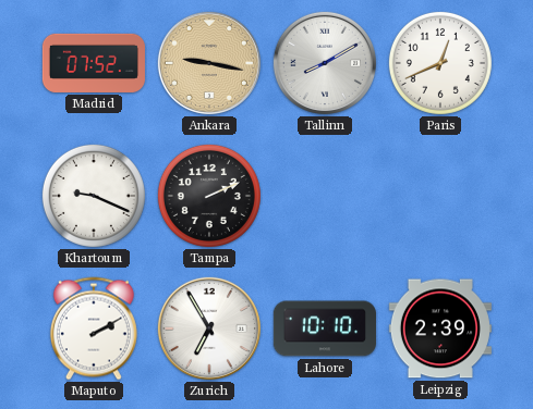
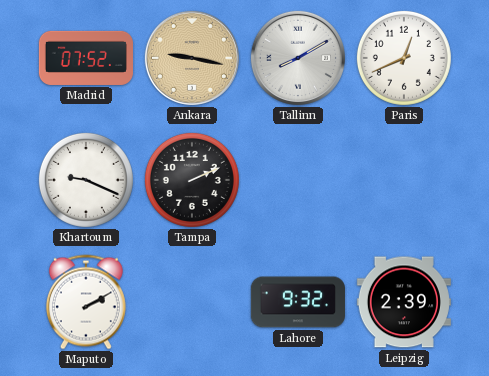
Zurich: 6:55 -> none (209, 329)
Lahore: 10:10 -> 9:32 (298, 302)
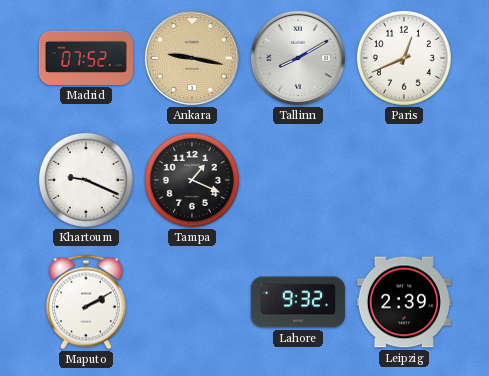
Tampa: 2:11 -> 1:19 (192, 180)
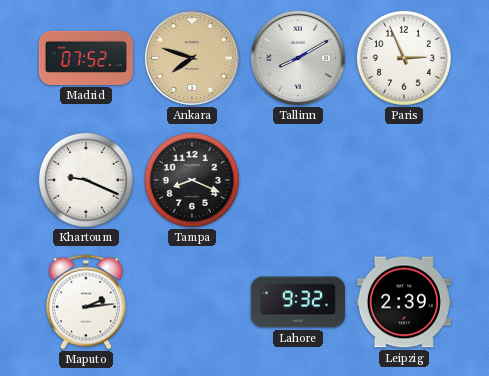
Ankara: 9:17 -> 7:48 (192, 58)
Paris: 12:41 -> 2:56 (404, 58)
Tampa: 1:19 -> 8:19 (192, 180)
Maputo: 2:10 -> 2:14 (86, 302)
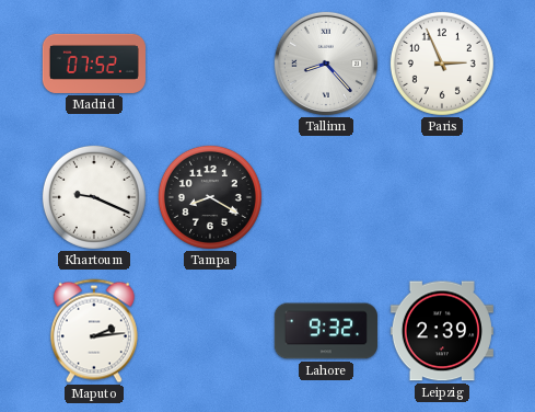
Ankara: 7:48 -> none (192, 58)
Tallinn: 8:10 -> 8:23 (326, 64)
Tampa: 8:19 -> 8:20 (210, 197)
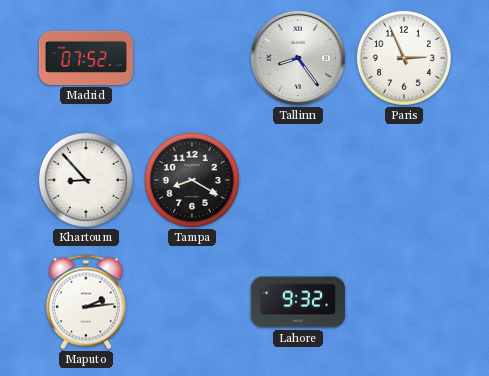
Tallinn: 8:23 -> 8:24 (298, 58)
Khartoum: 9:19 -> 8:53 (86, 180)
Leipzig: 2:39 -> none (442, 331)
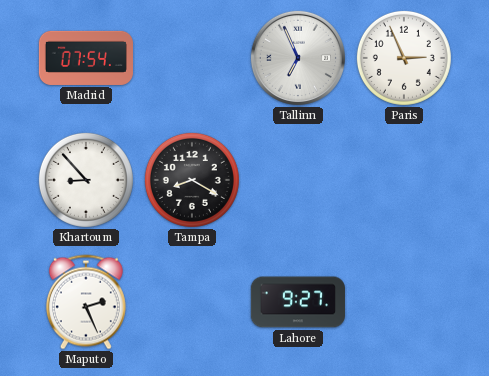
Madrid: 07:52 -> 07:54 (86, 58)
Tallinn: 8:24 -> 6:56 (298, 58)
Maputo: 2:14 -> 2:26 (86, 302)
Lahore: 9:32 -> 9:27 (298, 302)
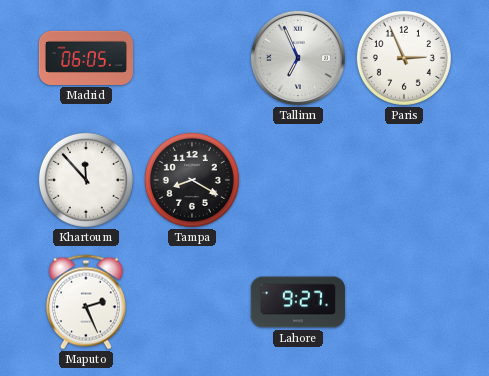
Madrid: 07:54 -> 06:05 (86, 58)
Khartoum: 8:53 -> 11:53 (86, 180)
